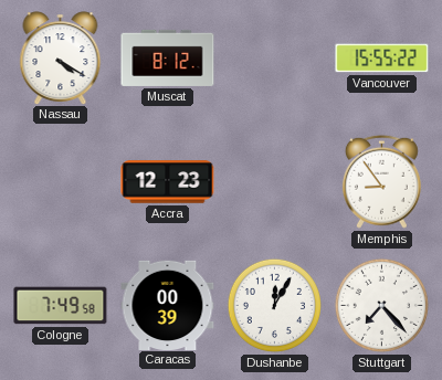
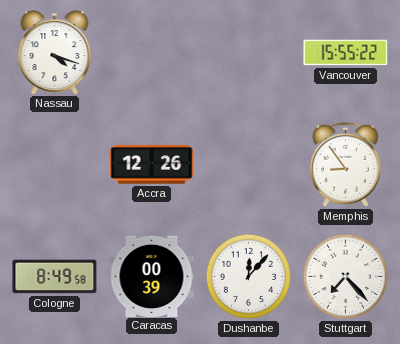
Nassau: 4:20 -> 4:18 (55, 52)
Muscat: 8:12 -> none (168, 57)
Accra: 12:23 -> 12:26 (152, 165)
Cologne: 7:49 -> 8:49 (55, 277)
Dushanbe: 12:05 -> 12:07 (248, 276)
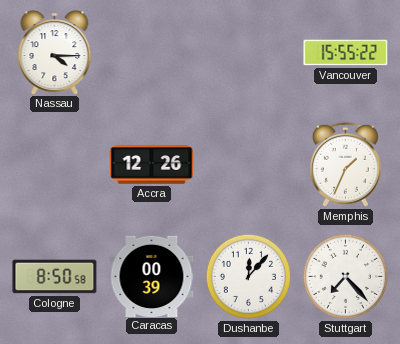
Nassau: 4:18 -> 4:15 (55, 52)
Memphis: 8:54 -> 1:34 (345, 164)
Cologne: 8:49 -> 8:50 (55, 277)
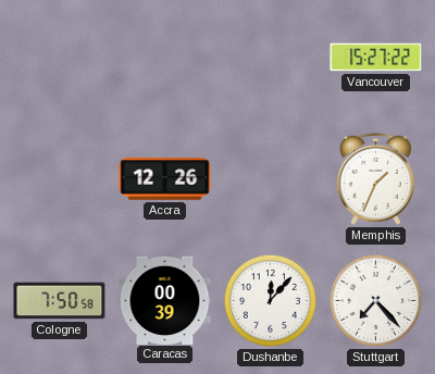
Nassau: 4:15 -> none (55, 52)
Vancouver: 15:55 -> 15:27 (376, 58)
Cologne: 8:50 -> 7:50 (60, 301)
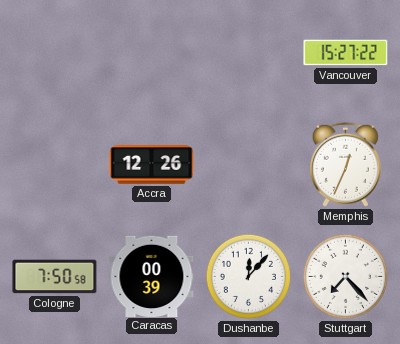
Memphis: 1:34 -> 12:34 (345, 164)
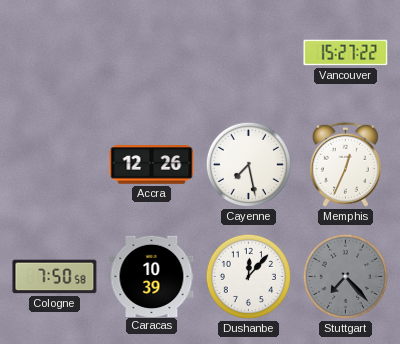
Cayenne: none -> 7:28 (248, 164)
Caracas: 00:39 -> 10:39 (152, 276)
Stuttgart dial: white -> grey (345, 276)
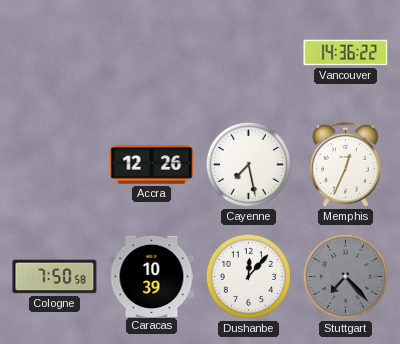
Vancouver: 15:27 -> 14:36 (346, 53)
